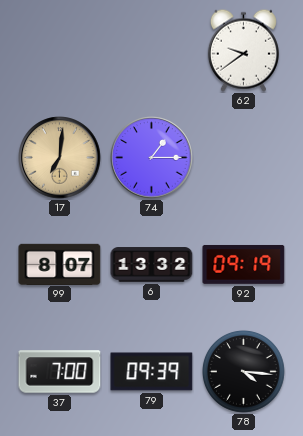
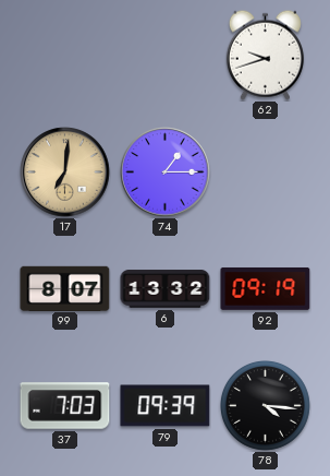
62: 9:39 -> 9:42 (265, 55)
37: 7:00 -> 7:03 (65, 406)
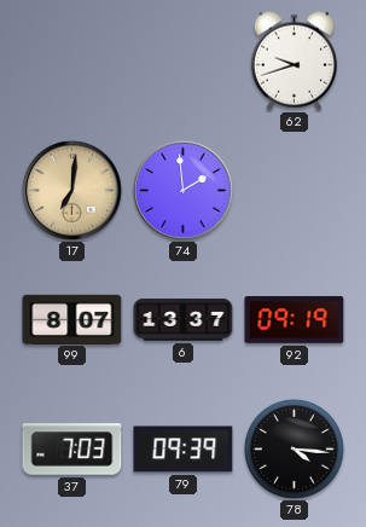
74: 1:15 -> 1:59 (184, 191)
6: 13:32 -> 13:37 (184, 320)
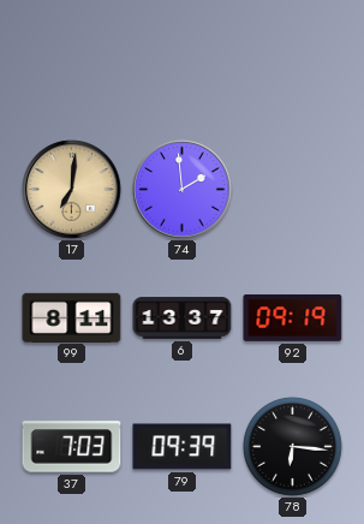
62: 9:42 -> none (294, 60)
99: 8:07 -> 8:11 (72, 317)
78: 4:16 -> 6:16 (292, 446)
